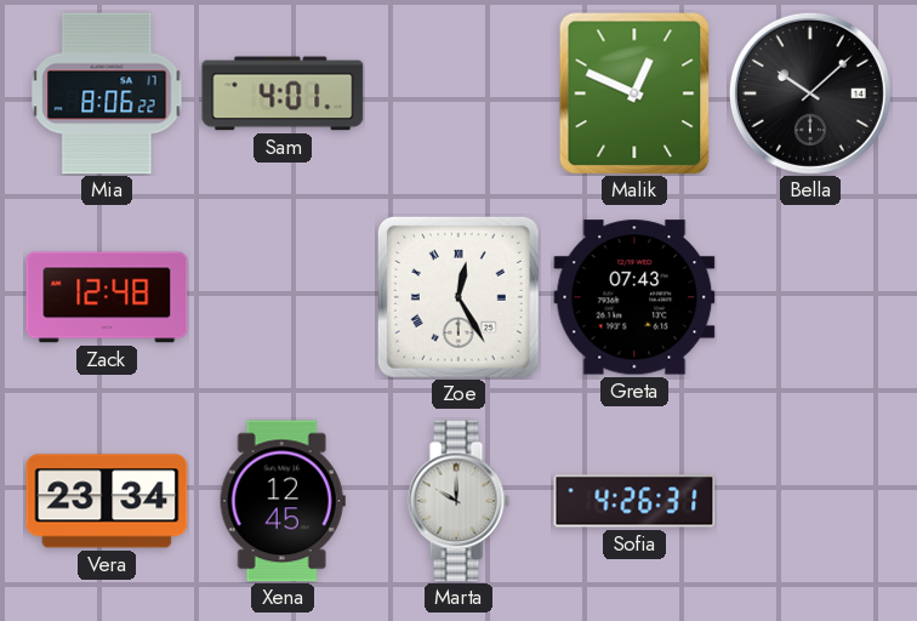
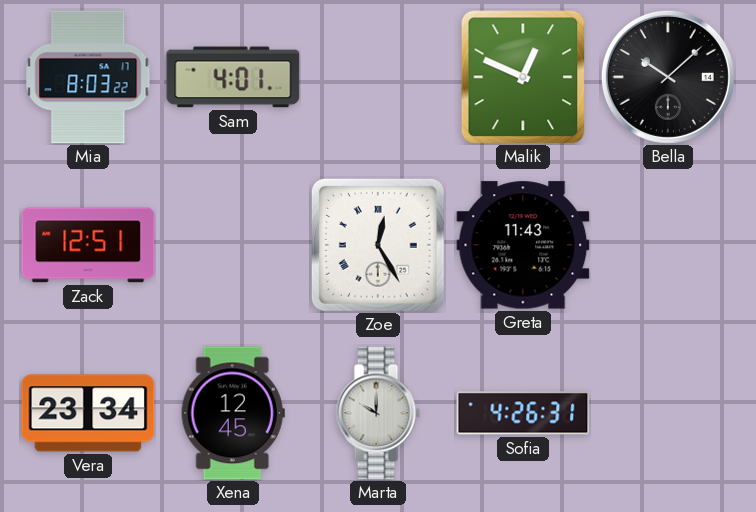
Mia: 8:06 -> 8:03 (88, 77)
Zack: 12:48 -> 12:51 (88, 245)
Greta: 07:43 -> 11:43 (523, 245)
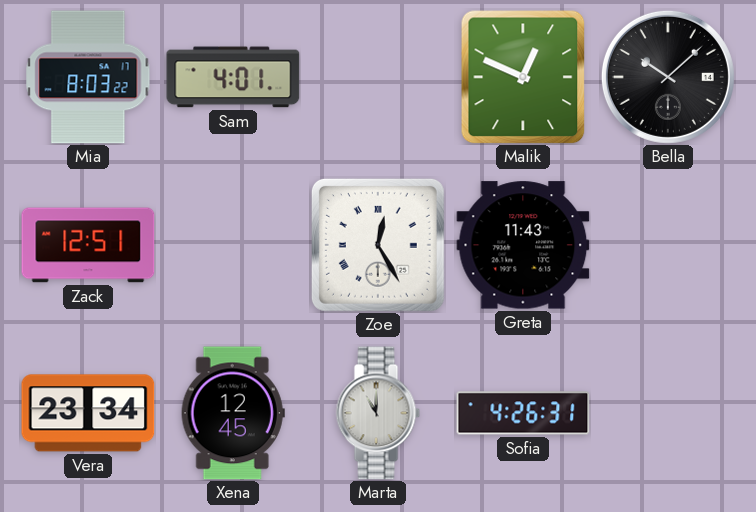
Marta: 10:00 -> 11:00 (378, 413)
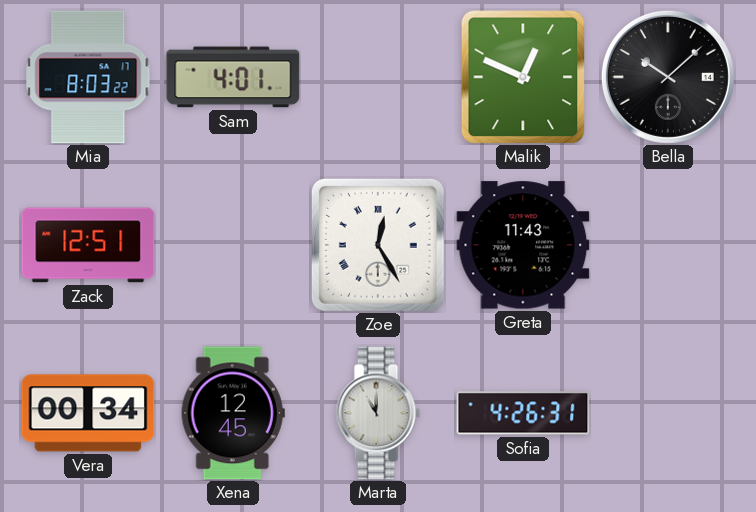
Vera: 23:34 -> 00:34 (88, 413)
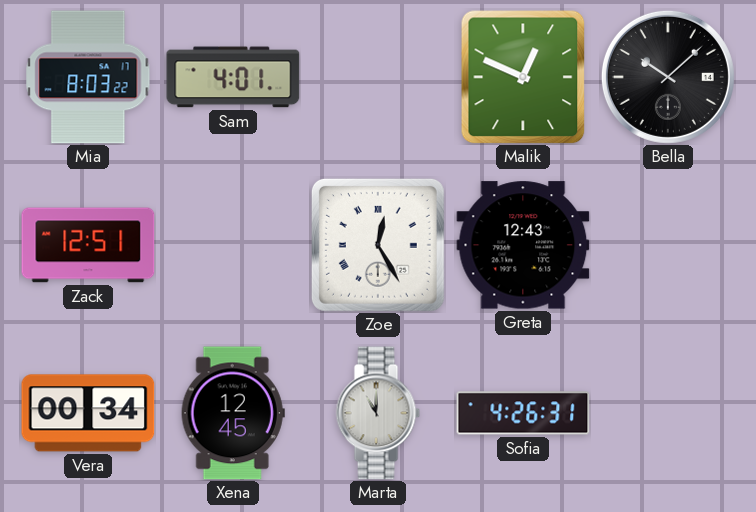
Greta: 11:43 -> 12:43 (523, 245)
